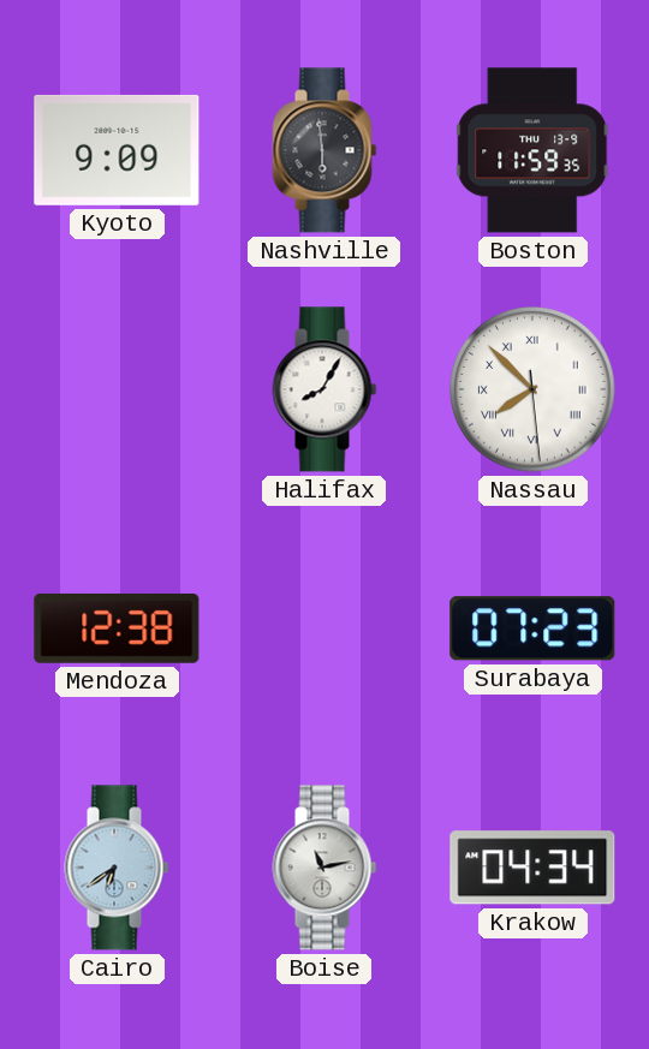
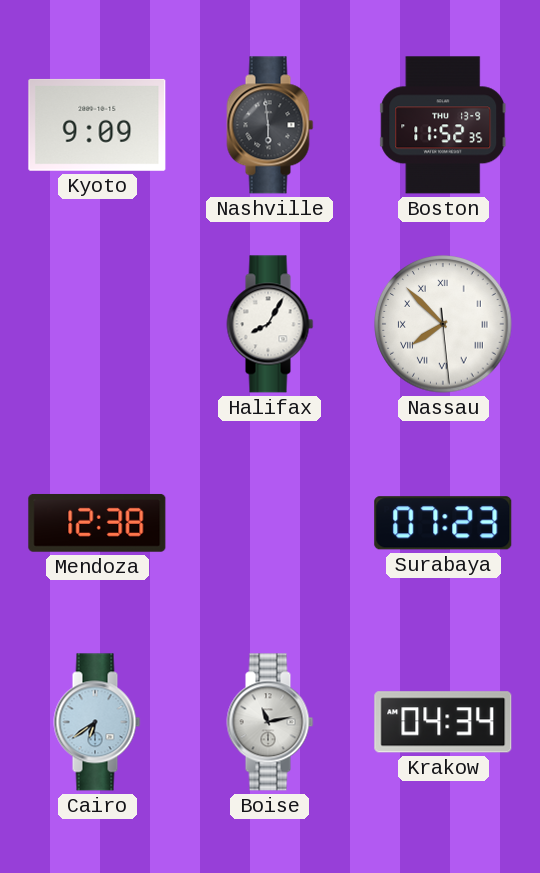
Boston: 11:59 -> 11:52 (443, 125)
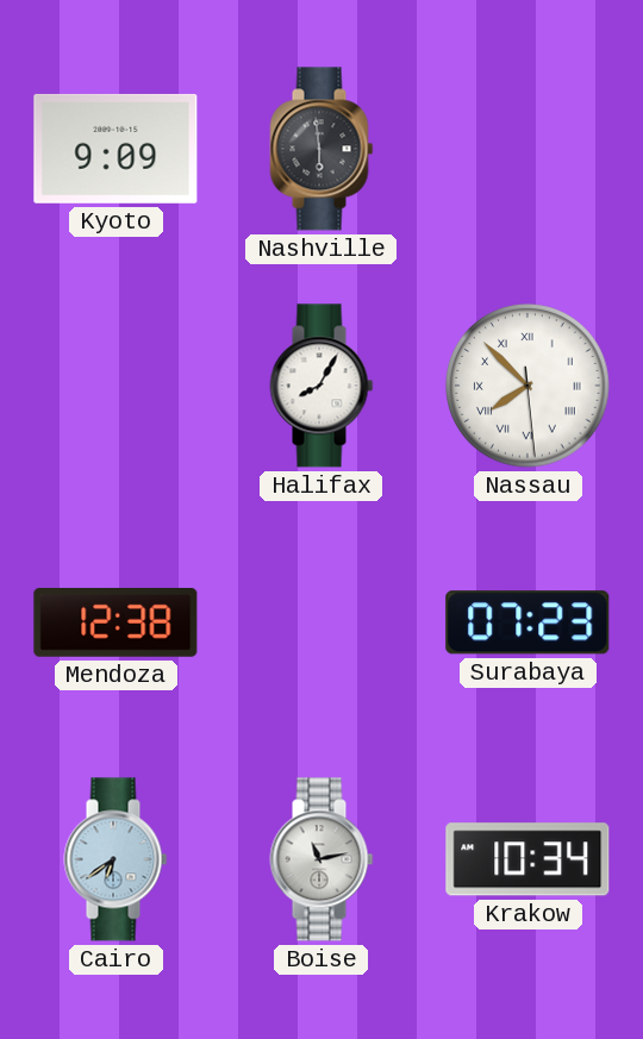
Boston: 11:52 -> none (443, 125)
Krakow: 04:34 -> 10:34 (527, 859)
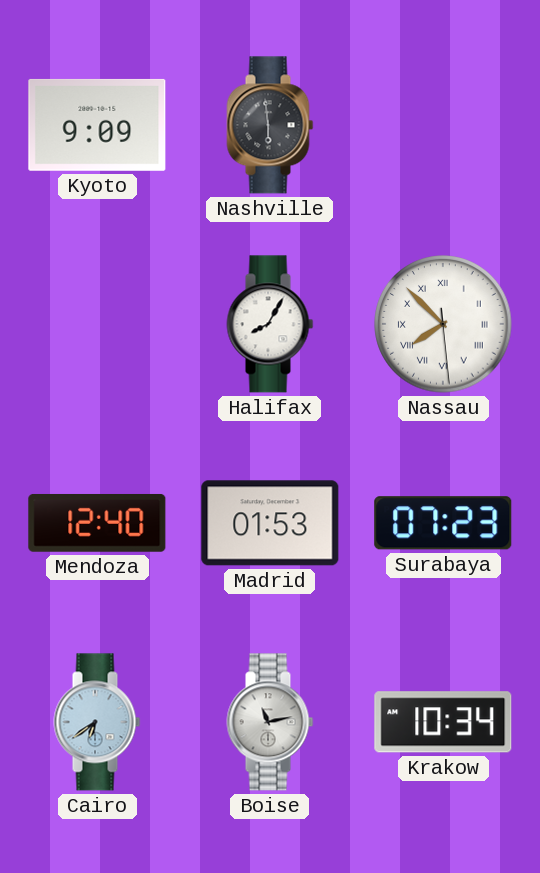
Mendoza: 12:38 -> 12:40 (97, 523)
Madrid: none -> 01:53 (270, 523)
